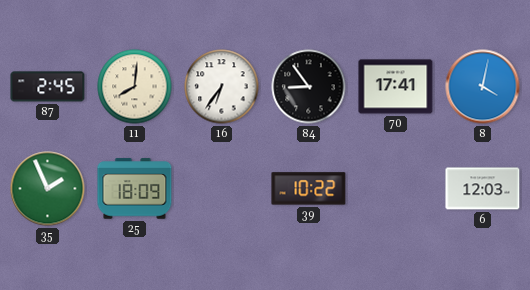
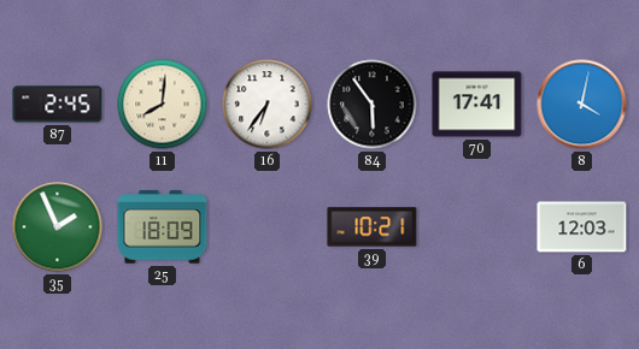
84: 8:54 -> 5:54 (373, 105)
39: 10:22 -> 10:21 (373, 227)
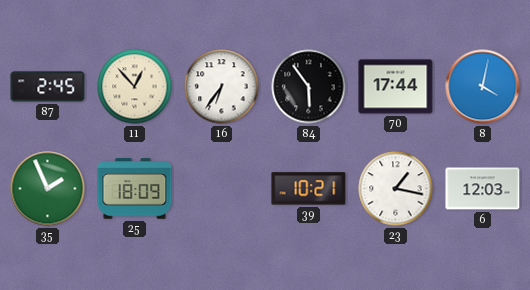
11: 8:01 -> 12:53 (135, 87)
70: 17:41 -> 17:44 (396, 87)
23: none -> 1:17 (396, 189)
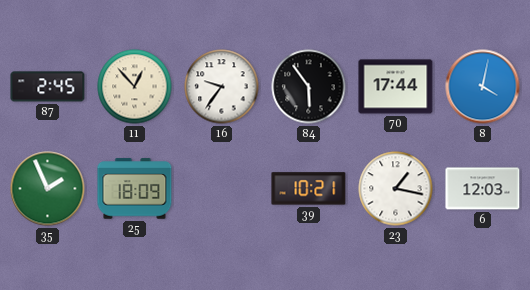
16: 6:36 -> 9:36 (222, 87)
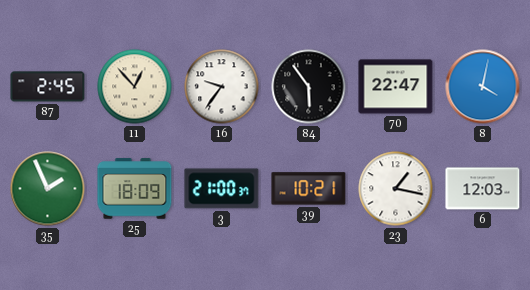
70: 17:44 -> 22:47 (396, 87)
3: none -> 21:00 (222, 189)
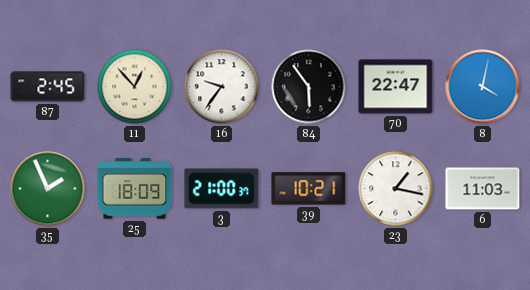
6: 12:03 -> 11:03 (483, 189)
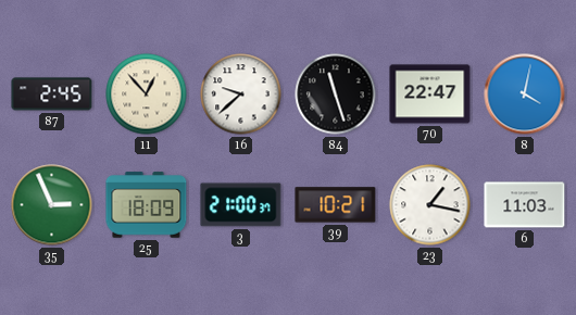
16: 9:36 -> 9:38 (241, 94)
84: 5:54 -> 11:27 (336, 94)
35: 1:56 -> 2:56 (52, 205)
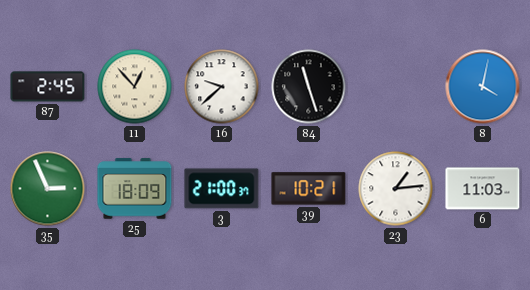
70: 22:47 -> none (430, 94)
23: 1:17 -> 1:14 (396, 189)
